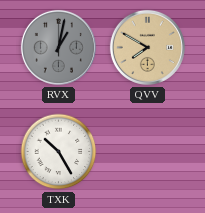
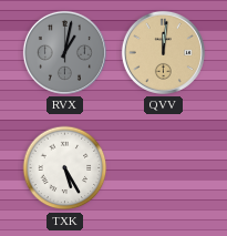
QVV: 7:50 -> 12:01 (163, 52)
TXK: 10:25 -> 5:25 (65, 168)
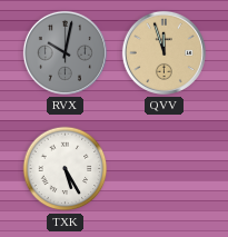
RVX: 1:02 -> 10:02 (65, 52)
QVV: 12:01 -> 11:57 (163, 52)
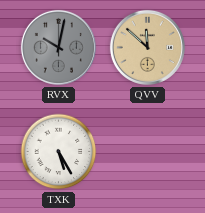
QVV: 11:57 -> 11:52 (147, 47)
